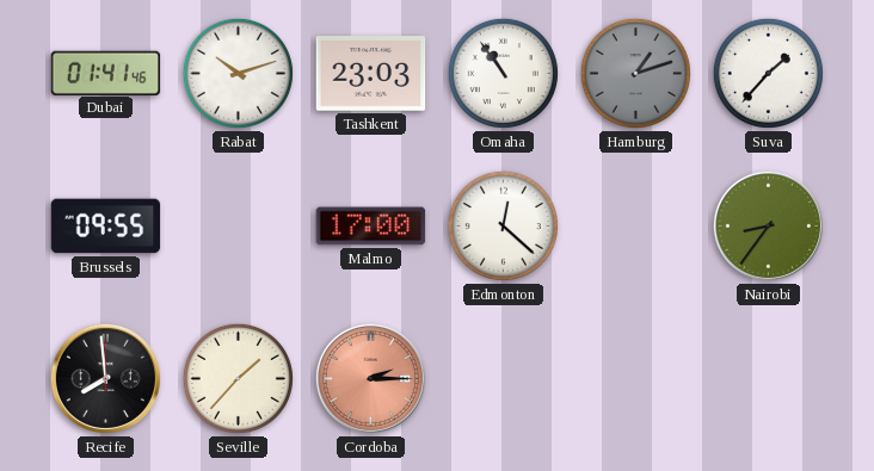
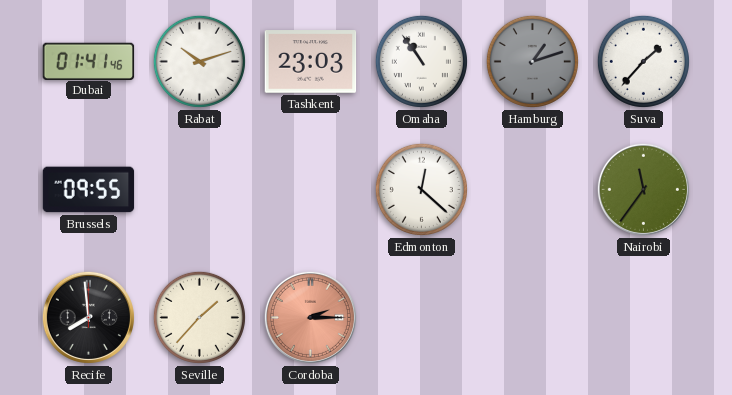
Malmo: 17:00 -> none (371, 227)
Nairobi: 8:36 -> 11:36 (643, 189)
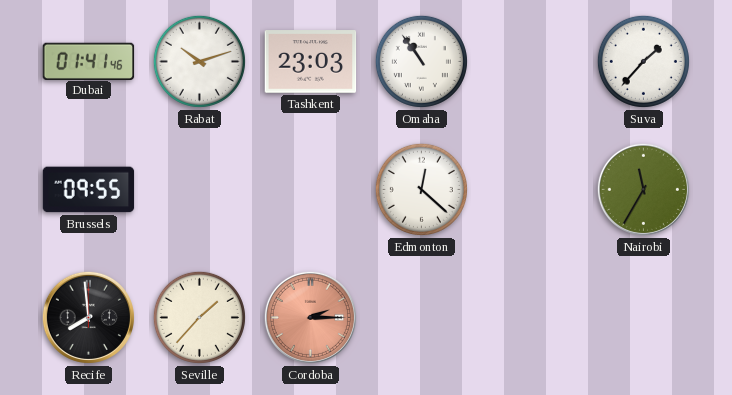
Hamburg: 1:12 -> none (532, 61)
Nairobi: 11:36 -> 11:35 (643, 189)
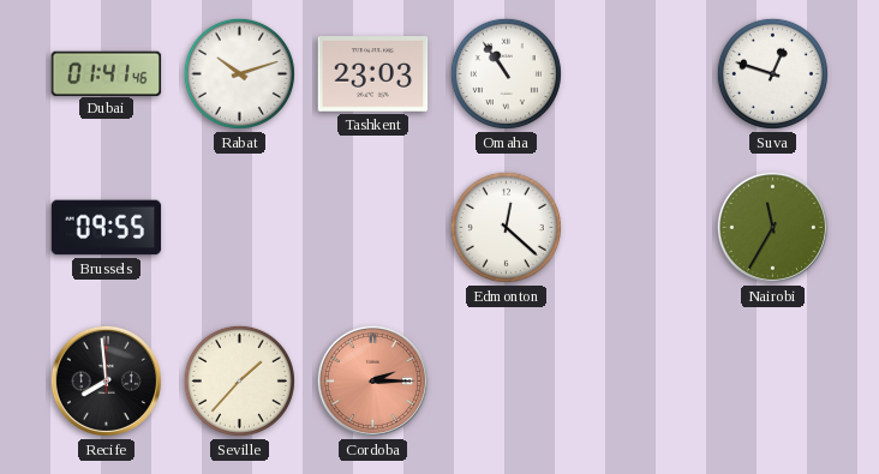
Suva: 1:37 -> 12:48 (772, 73)
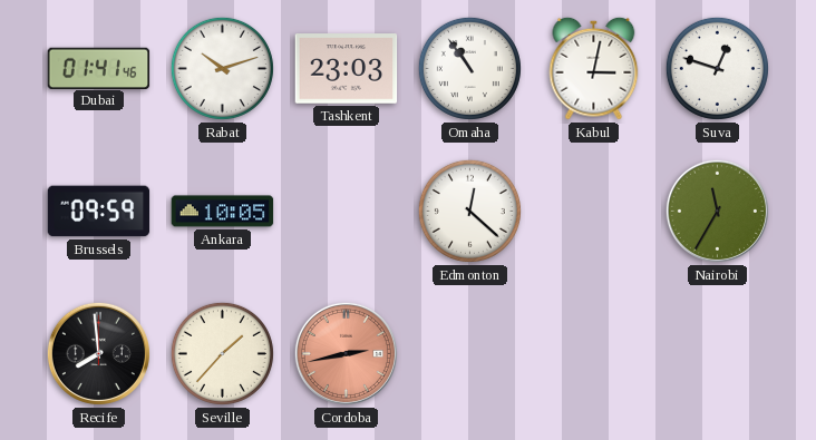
Kabul: none -> 3:02 (594, 68)
Brussels: 09:55 -> 09:59 (99, 212)
Ankara: none -> 10:05 (223, 212)
Cordoba: 2:15 -> 2:43 (346, 353)
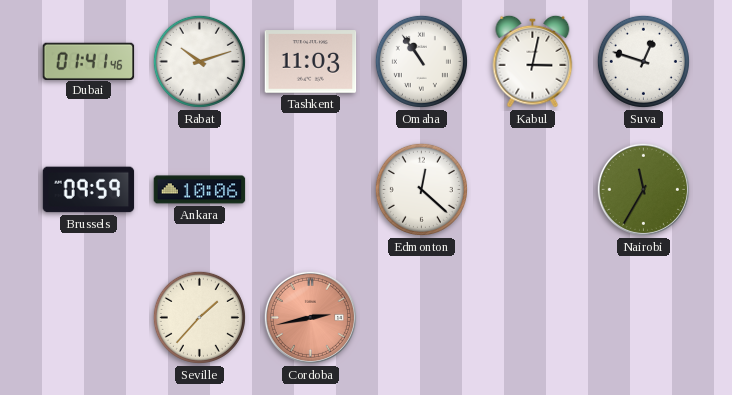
Tashkent: 23:03 -> 11:03 (311, 62)
Ankara: 10:05 -> 10:06 (200, 190)
Recife: 7:59 -> none (98, 353)
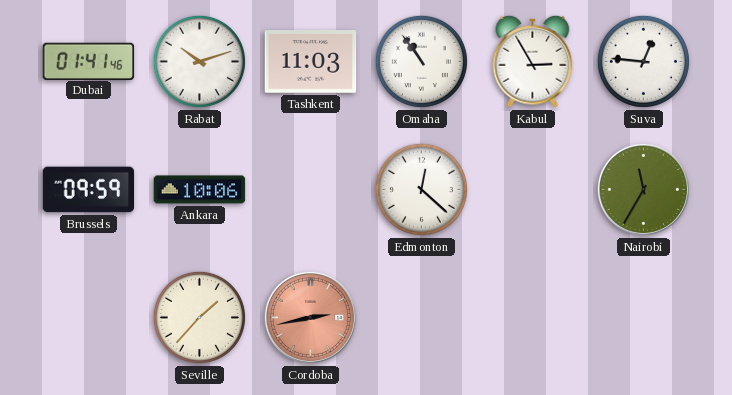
Kabul: 3:02 -> 2:55 (533, 61)
Suva: 12:48 -> 12:46 (643, 61)
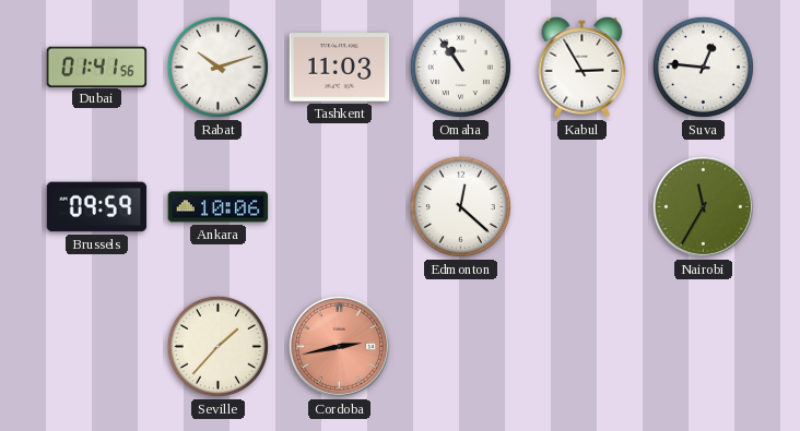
Dubai: 01:41:46 -> 01:41:56 (97, 67)
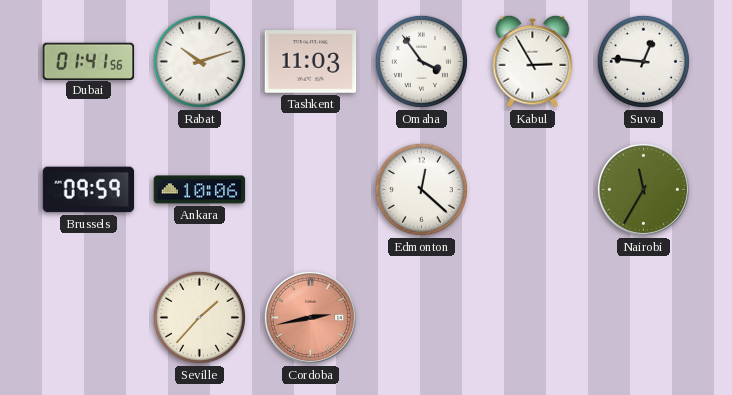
Omaha: 10:54 -> 3:54 (421, 61)
